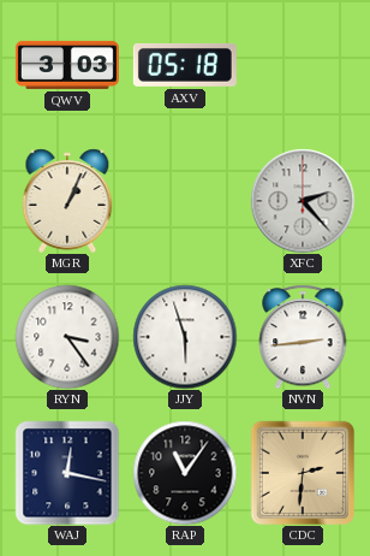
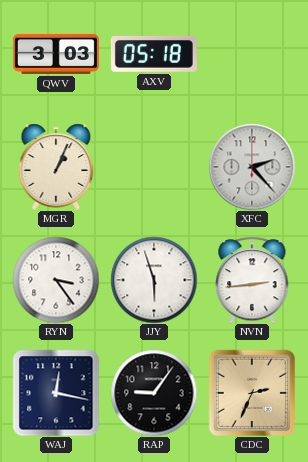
RAP: 11:06 -> 9:06 (154, 393)
CDC: 2:31 -> 2:34 (252, 393)
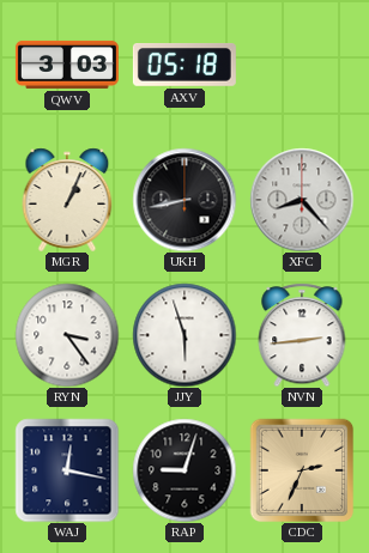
UKH: none -> 8:43 (184, 200)
XFC: 2:23 -> 8:23 (302, 200)
RAP: 9:06 -> 9:03 (184, 470)
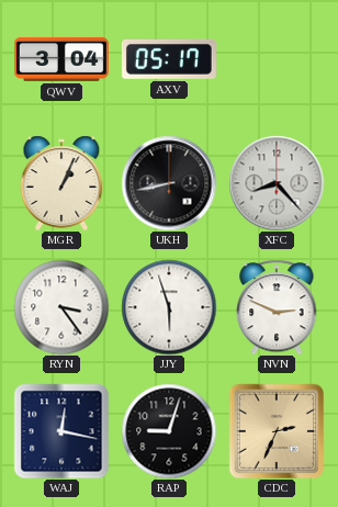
QWV: 3:03 -> 3:04 (61, 59)
AXV: 05:18 -> 05:17 (169, 60)
NVN: 2:44 -> 2:49 (277, 307)
